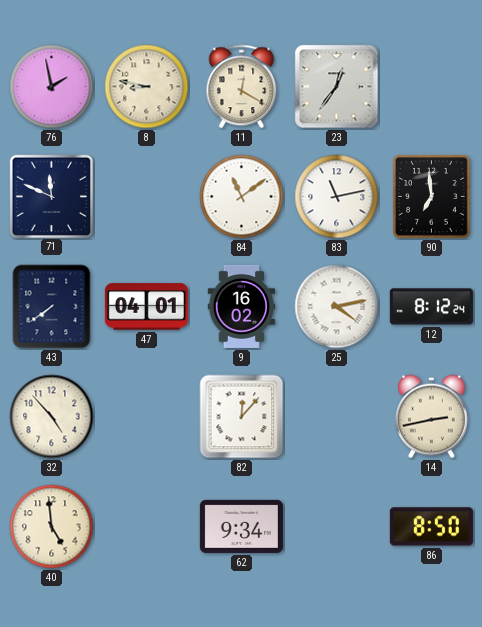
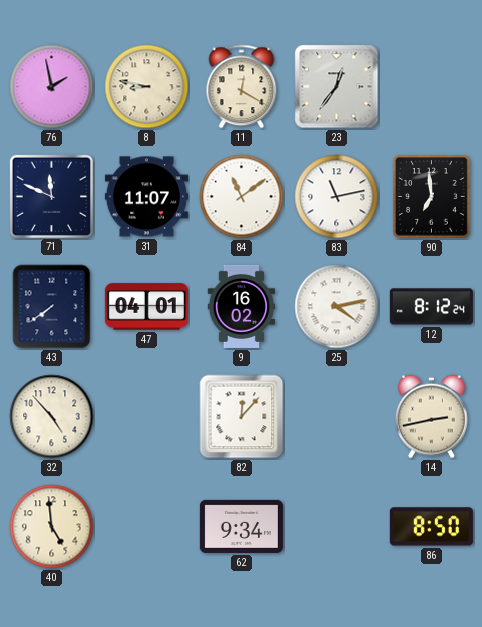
31: none -> 11:07 (146, 197)
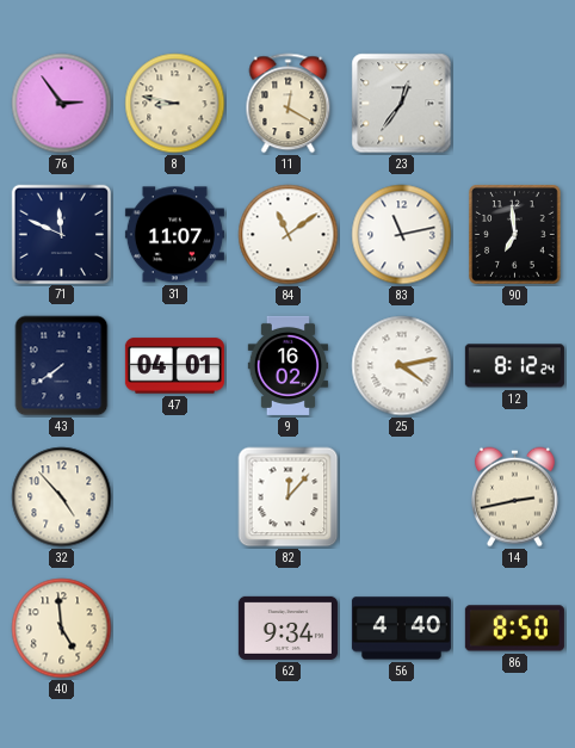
76: 1:58 -> 2:54 (62, 104)
56: none -> 4:40 (401, 629)
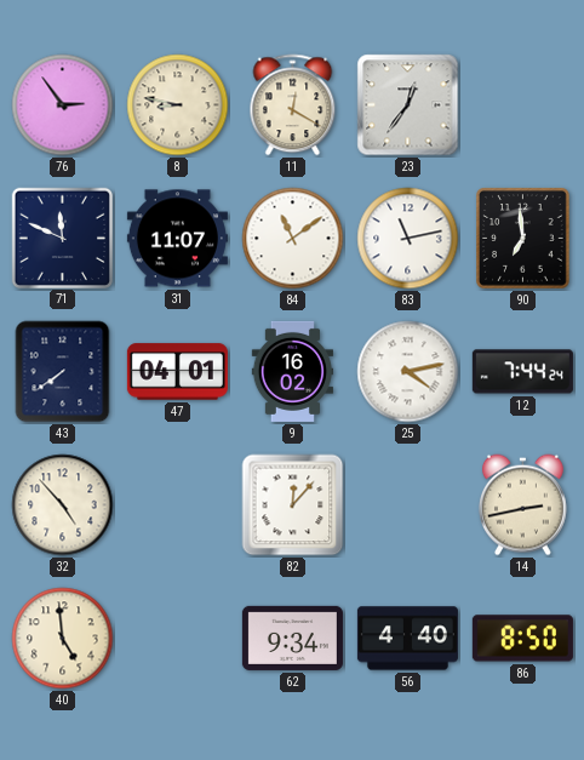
12: 8:12 -> 7:44 (522, 372)
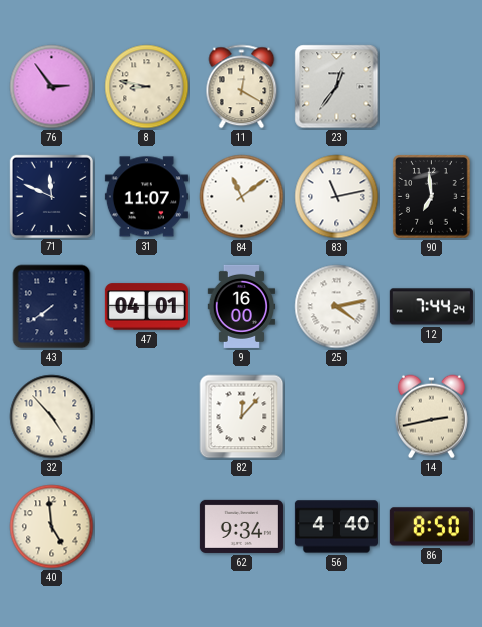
9: 16:02 -> 16:00 (241, 306)
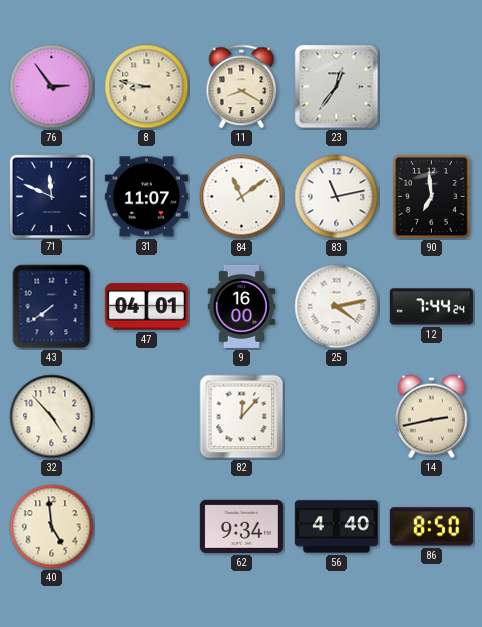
11: 12:20 -> 8:20 (242, 87)
